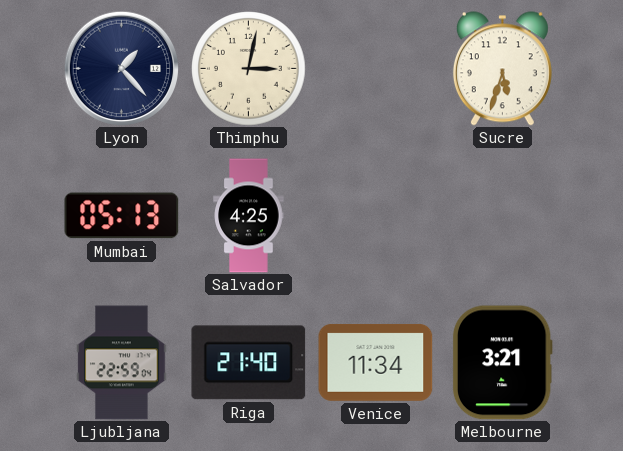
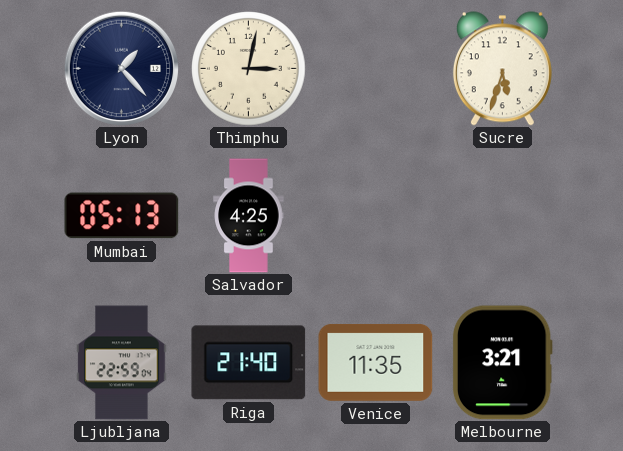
Venice: 11:34 -> 11:35 (376, 362)
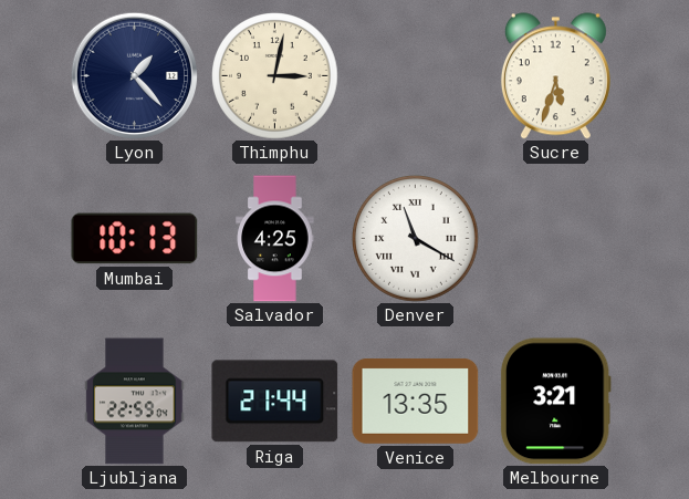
Mumbai: 05:13 -> 10:13 (135, 239)
Denver: none -> 11:20 (416, 239)
Riga: 21:40 -> 21:44 (275, 402)
Venice: 11:35 -> 13:35 (416, 401)
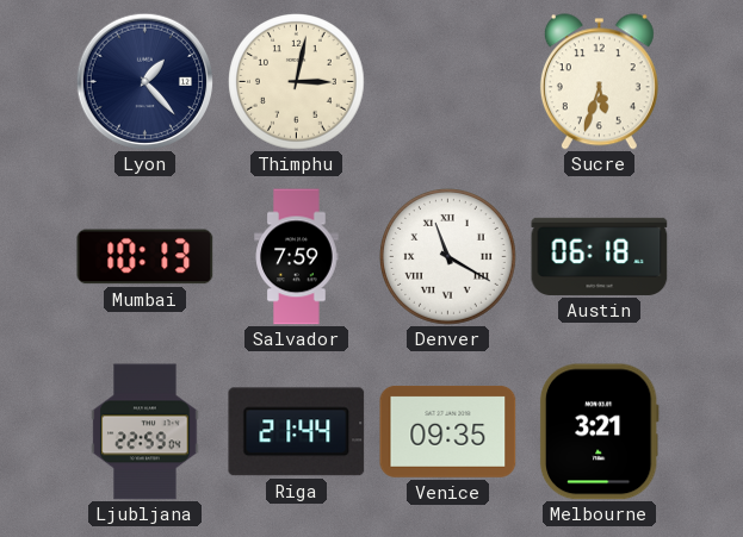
Salvador: 4:25 -> 7:59 (297, 257)
Austin: none -> 06:18 (600, 256)
Venice: 13:35 -> 09:35 (448, 431)
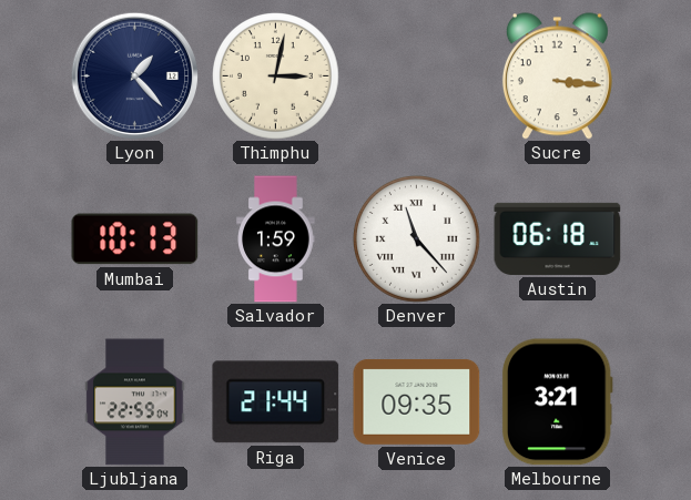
Sucre: 5:33 -> 3:16 (557, 76)
Salvador: 7:59 -> 1:59 (276, 239)
Denver: 11:20 -> 11:23 (417, 239)
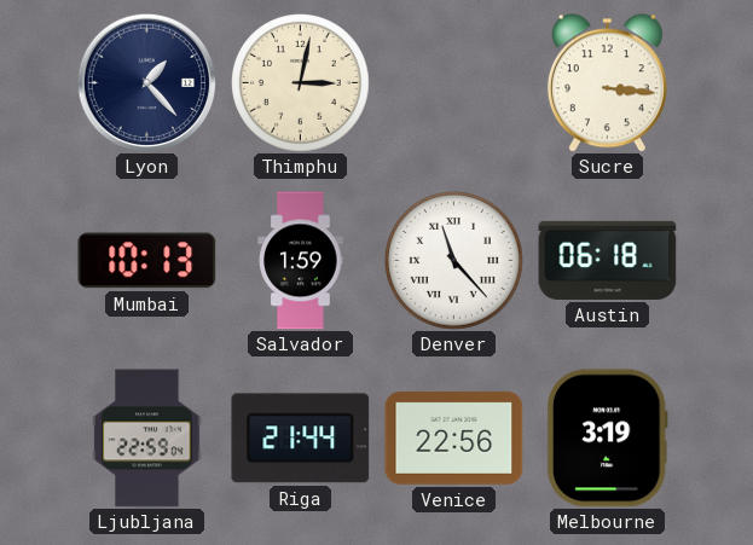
Venice: 09:35 -> 22:56 (454, 437)
Melbourne: 3:21 -> 3:19 (607, 439)
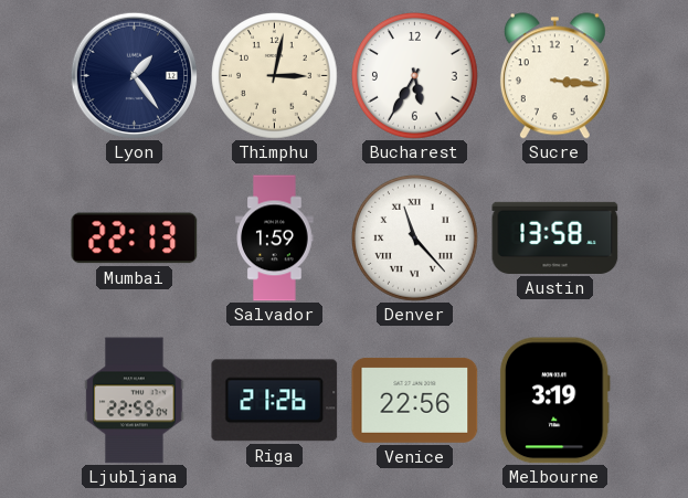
Lyon: 1:23 -> 1:24 (134, 75)
Bucharest: none -> 5:35 (415, 76)
Mumbai: 10:13 -> 22:13 (135, 239)
Austin: 06:18 -> 13:58 (555, 237)
Riga: 21:44 -> 21:26 (275, 401)
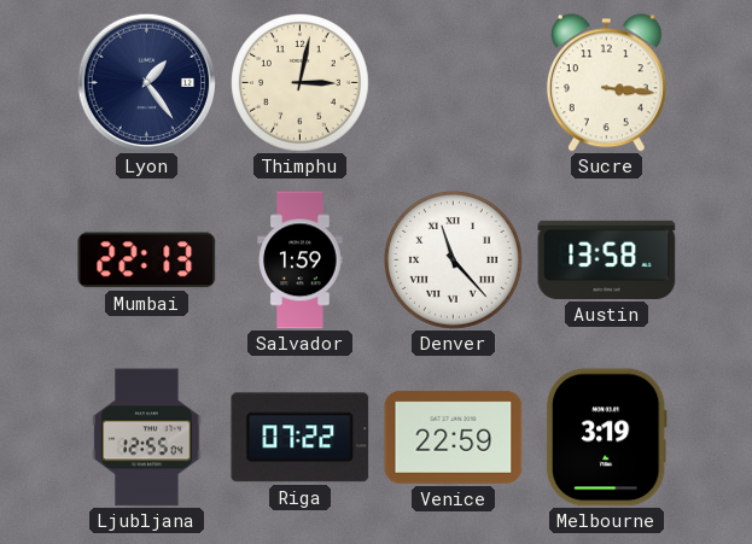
Bucharest: 5:35 -> none (415, 76)
Ljubljana: 22:59 -> 12:55 (147, 438)
Riga: 21:26 -> 07:22 (301, 438)
Venice: 22:56 -> 22:59 (454, 437)
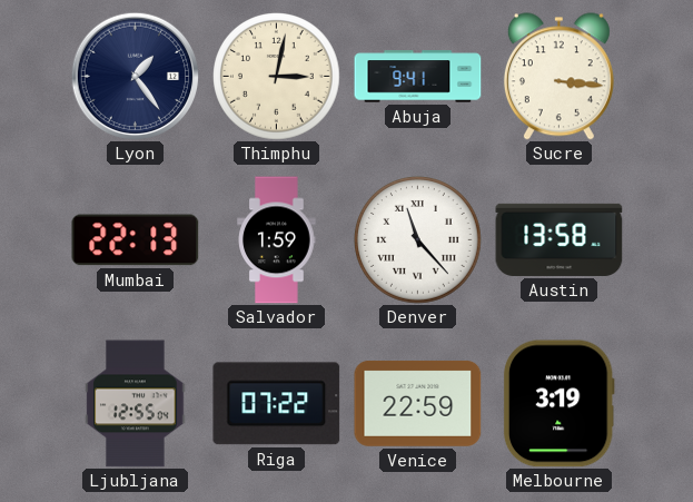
Abuja: none -> 9:41 (418, 77)
